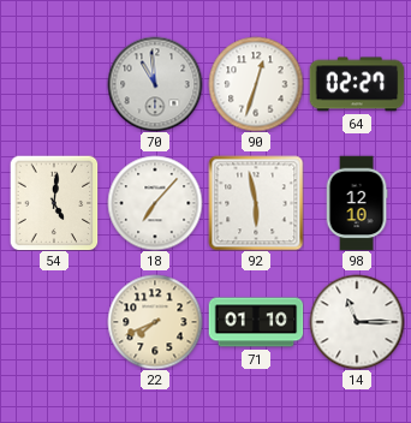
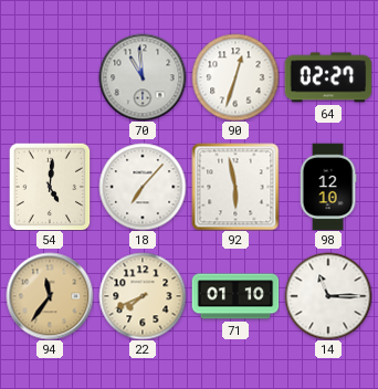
94: none -> 11:36 (50, 296)
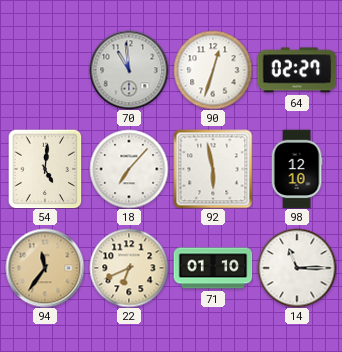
22: 7:41 -> 6:41 (129, 268)
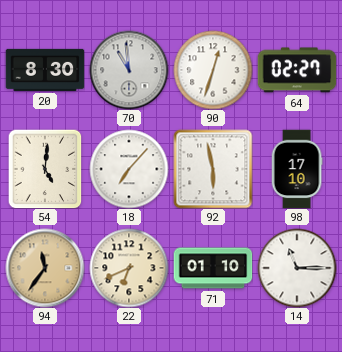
20: none -> 8:30 (45, 70)
98: 12:10 -> 17:10 (297, 169)
